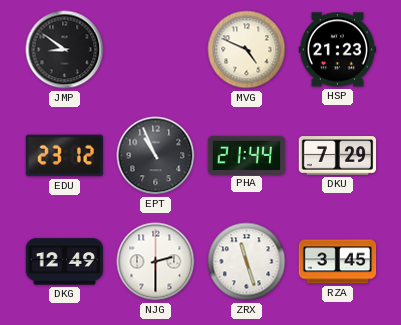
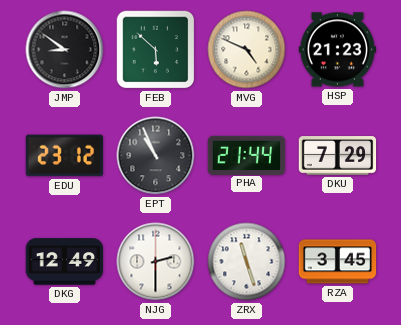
FEB: none -> 5:52 (156, 50)
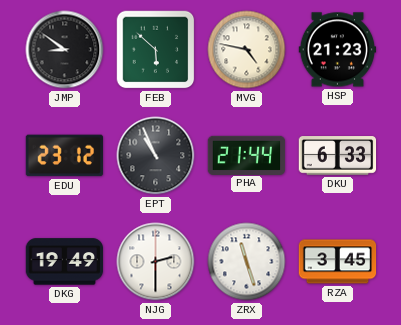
MVG: 4:49 -> 4:47 (247, 50)
DKU: 7:29 -> 6:33 (338, 156)
DKG: 12:49 -> 19:49 (65, 262)
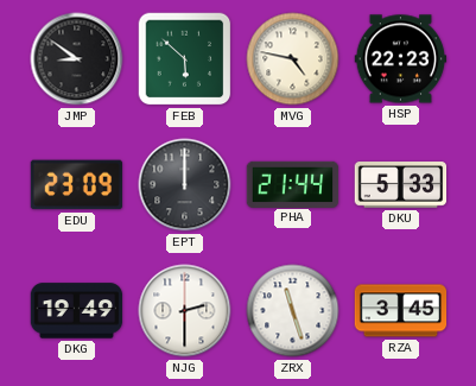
HSP: 21:23 -> 22:23 (401, 59)
EDU: 23:12 -> 23:09 (77, 185)
EPT: 10:56 -> 12:00 (185, 185)
DKU: 6:33 -> 5:33 (401, 185)
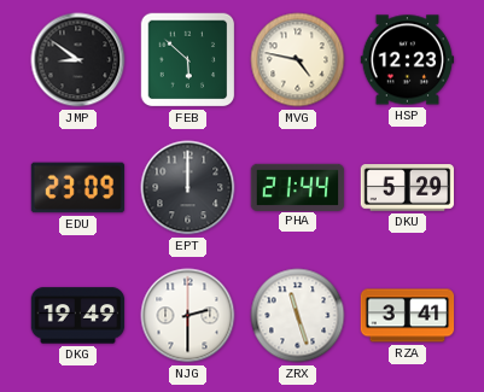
HSP: 22:23 -> 12:23 (408, 60)
DKU: 5:33 -> 5:29 (408, 188)
RZA: 3:45 -> 3:41 (408, 316)
